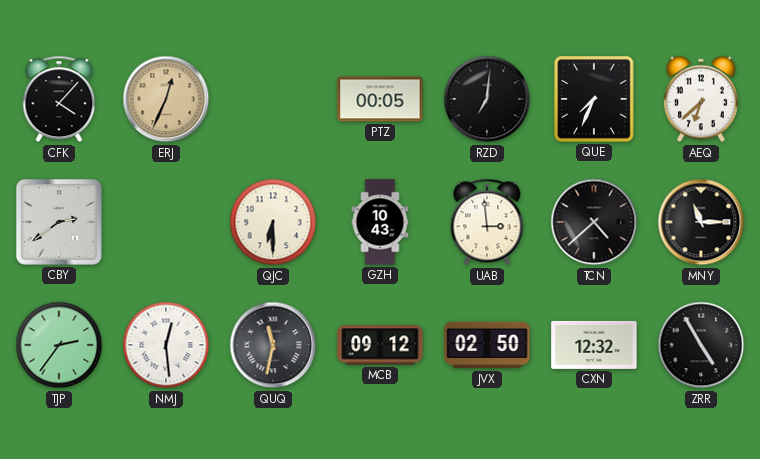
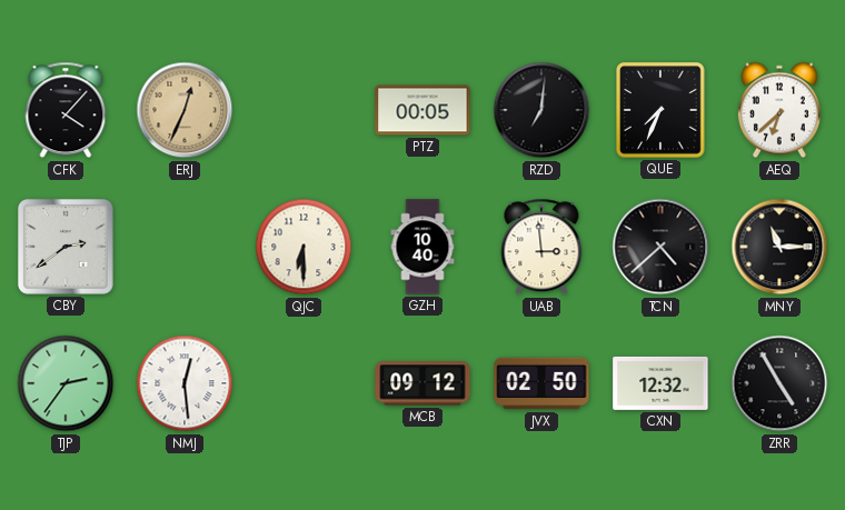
GZH: 10:43 -> 10:40 (422, 247)
QUQ: 11:32 -> none (273, 345)
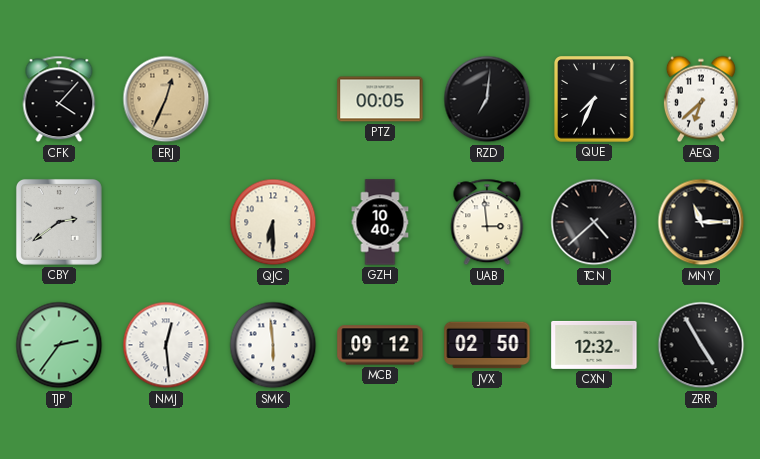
SMK: none -> 5:59 (273, 345)
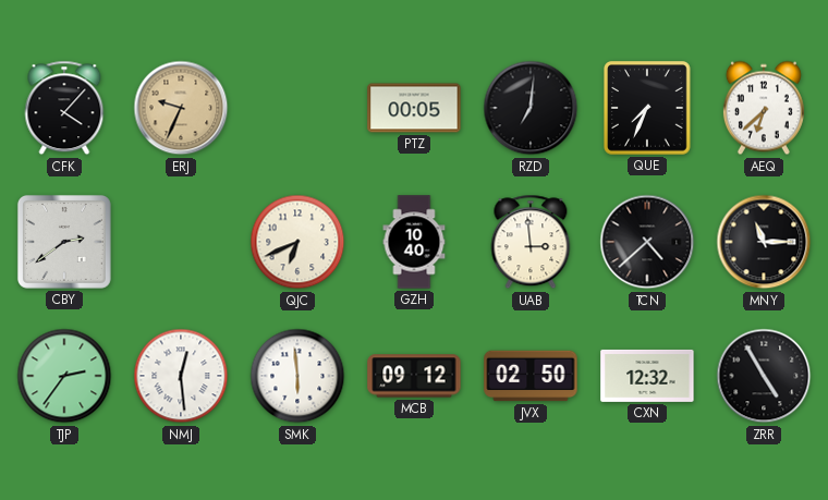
ERJ: 12:34 -> 9:34 (181, 108)
QJC: 6:30 -> 6:41 (297, 242)
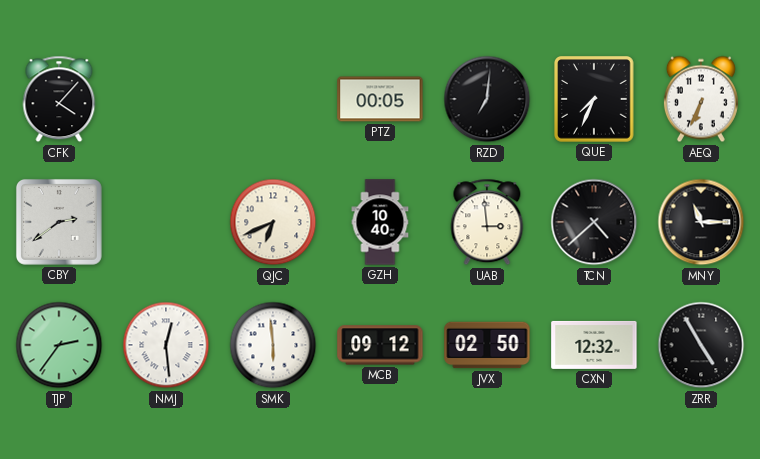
ERJ: 9:34 -> none (181, 108)
AEQ: 6:38 -> 6:34 (701, 99)
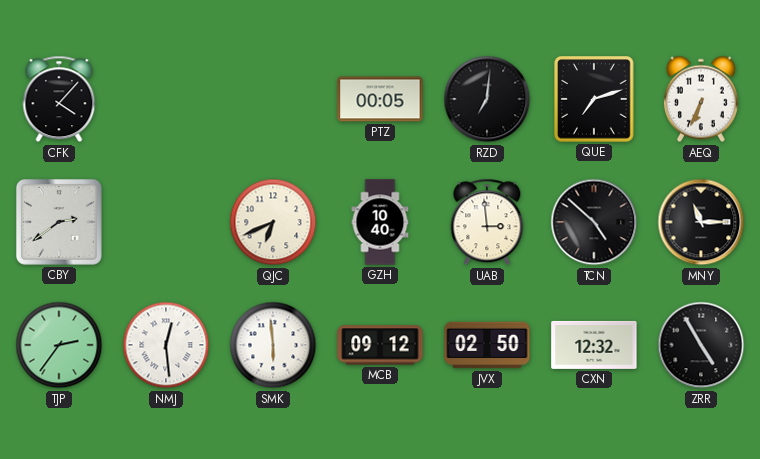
QUE: 7:34 -> 7:12 (595, 99)
TCN: 4:38 -> 4:52 (594, 222)
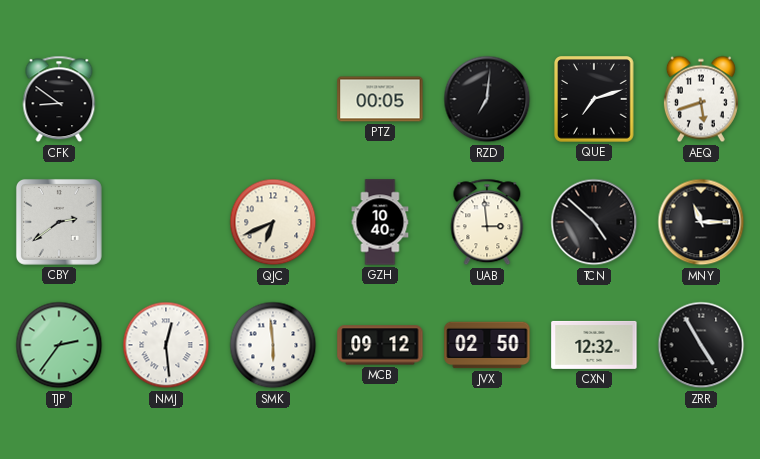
CFK: 4:07 -> 8:51 (59, 99)
AEQ: 6:34 -> 5:42 (701, 99)
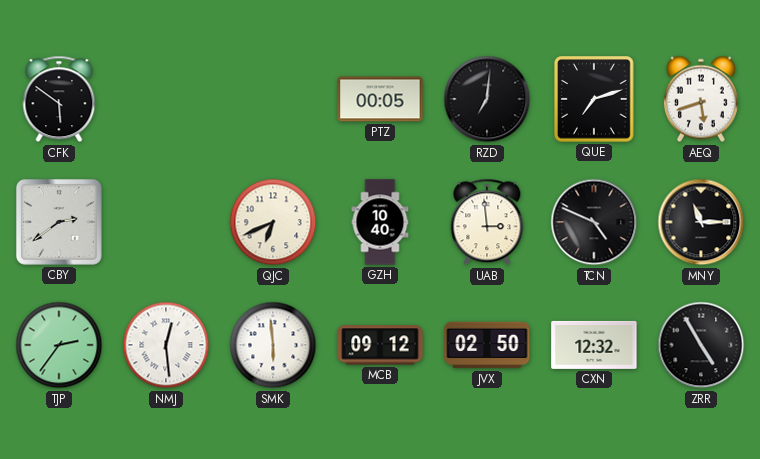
CFK: 8:51 -> 5:51 (59, 99)
TCN: 4:52 -> 4:49 (594, 222)
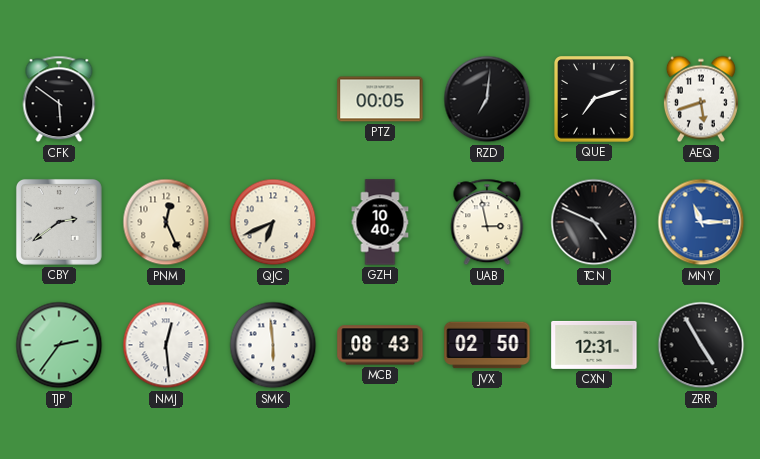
PNM: none -> 12:26 (166, 222)
UAB: 2:59 -> 2:58 (487, 222)
MNY dial: black -> blue (701, 222)
MCB: 09:12 -> 08:43 (380, 345)
CXN: 12:32 -> 12:31 (594, 345)
